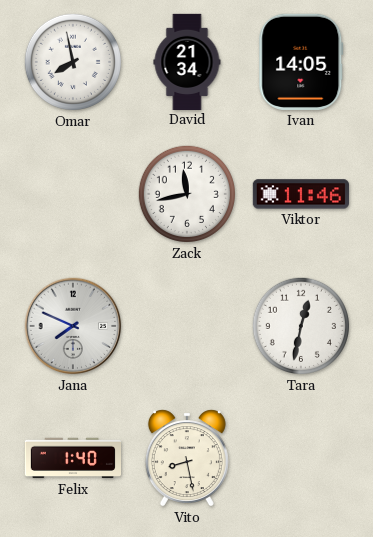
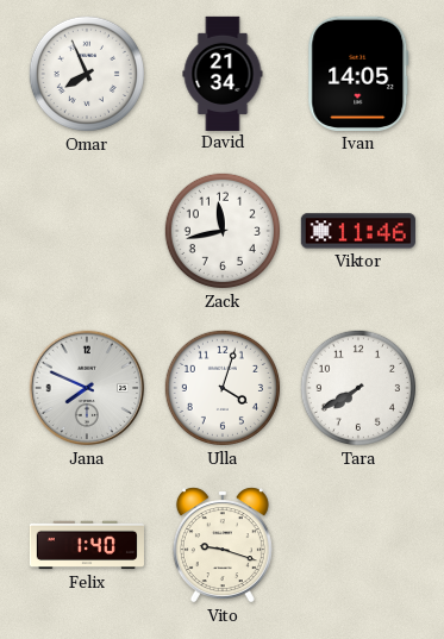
Omar: 7:58 -> 7:56 (87, 74)
Ulla: none -> 4:03 (223, 388)
Tara: 12:32 -> 7:40 (358, 388)
Vito: 8:28 -> 9:18 (223, 545)
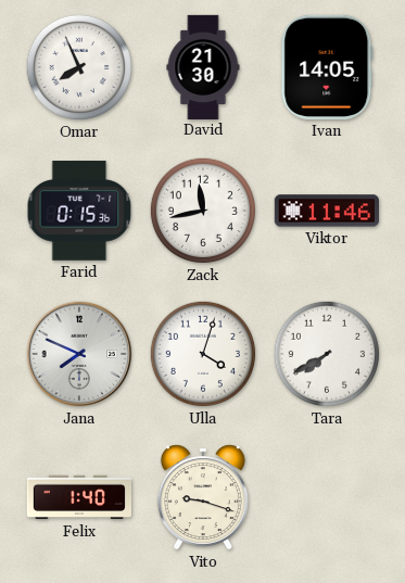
David: 21:34 -> 21:30 (203, 66)
Farid: none -> 0:15 (79, 211)
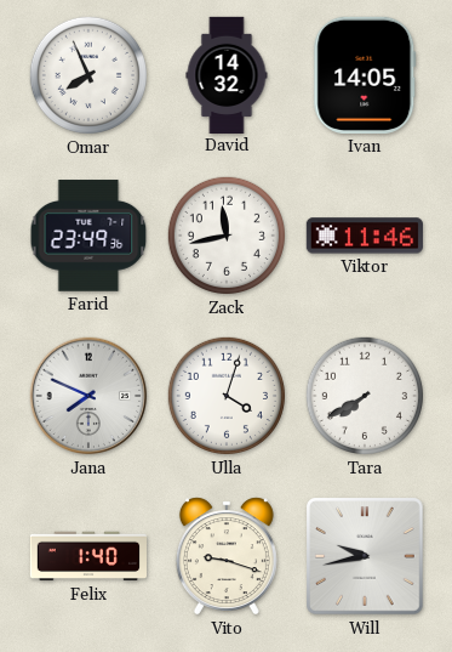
David: 21:30 -> 14:32 (227, 74)
Farid: 0:15 -> 23:49 (88, 236)
Will: none -> 9:43 (366, 557)
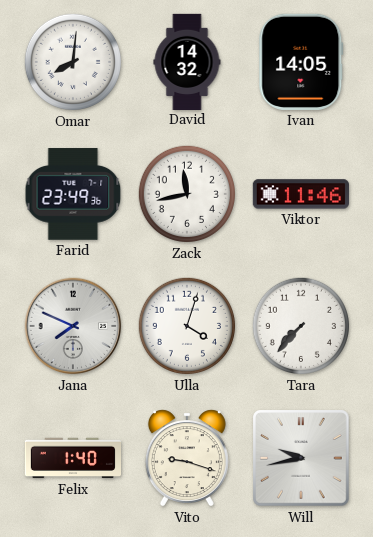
Omar: 7:56 -> 8:01 (73, 62)
Tara: 7:40 -> 7:37 (301, 326)
